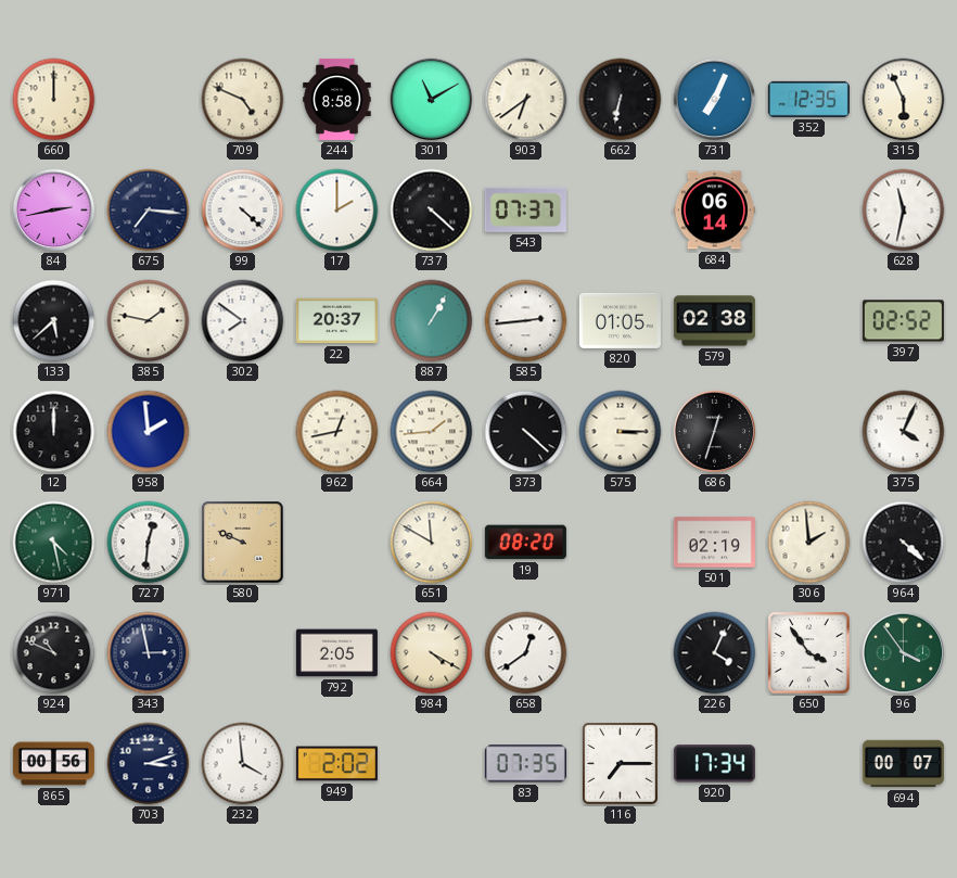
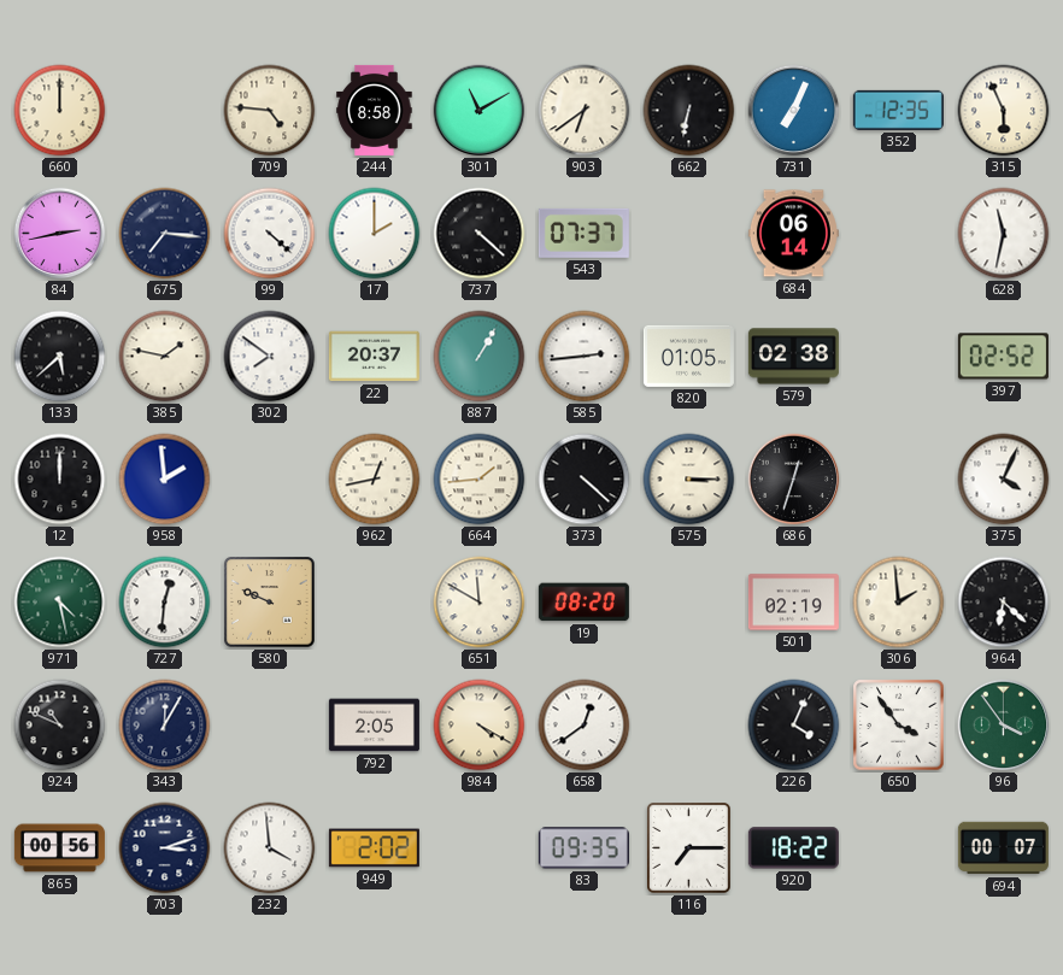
709: 4:49 -> 4:46 (270, 111)
964: 4:22 -> 6:22 (1004, 603)
343: 2:58 -> 12:05 (165, 726)
83: 07:35 -> 09:35 (583, 848)
920: 17:34 -> 18:22 (793, 848)
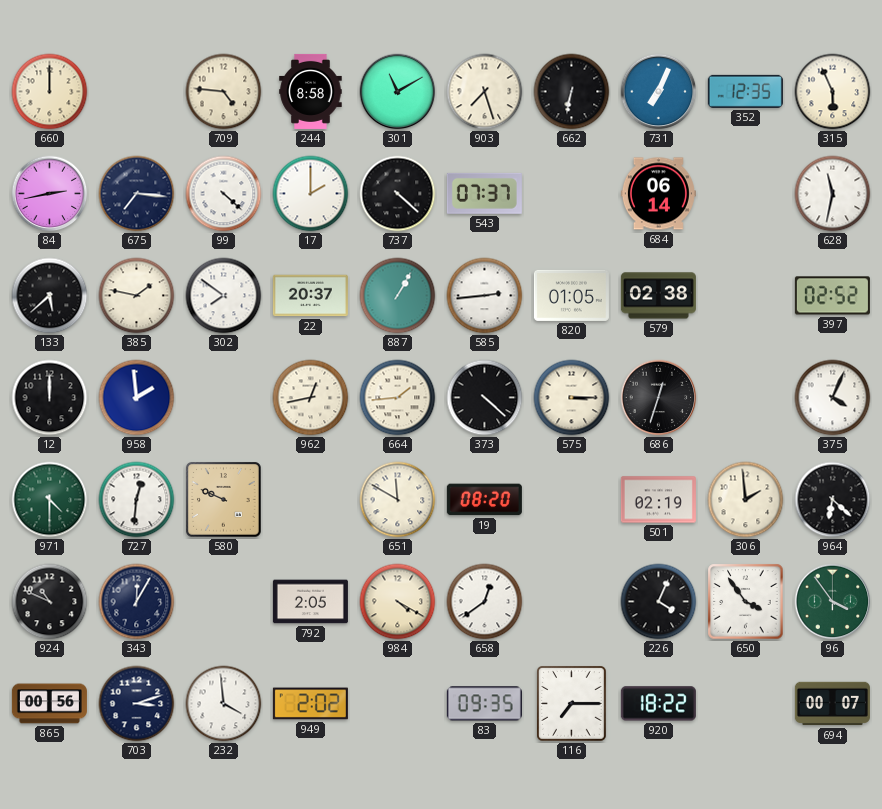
903: 6:39 -> 7:27 (485, 92)
971: 4:28 -> 4:30 (50, 500)
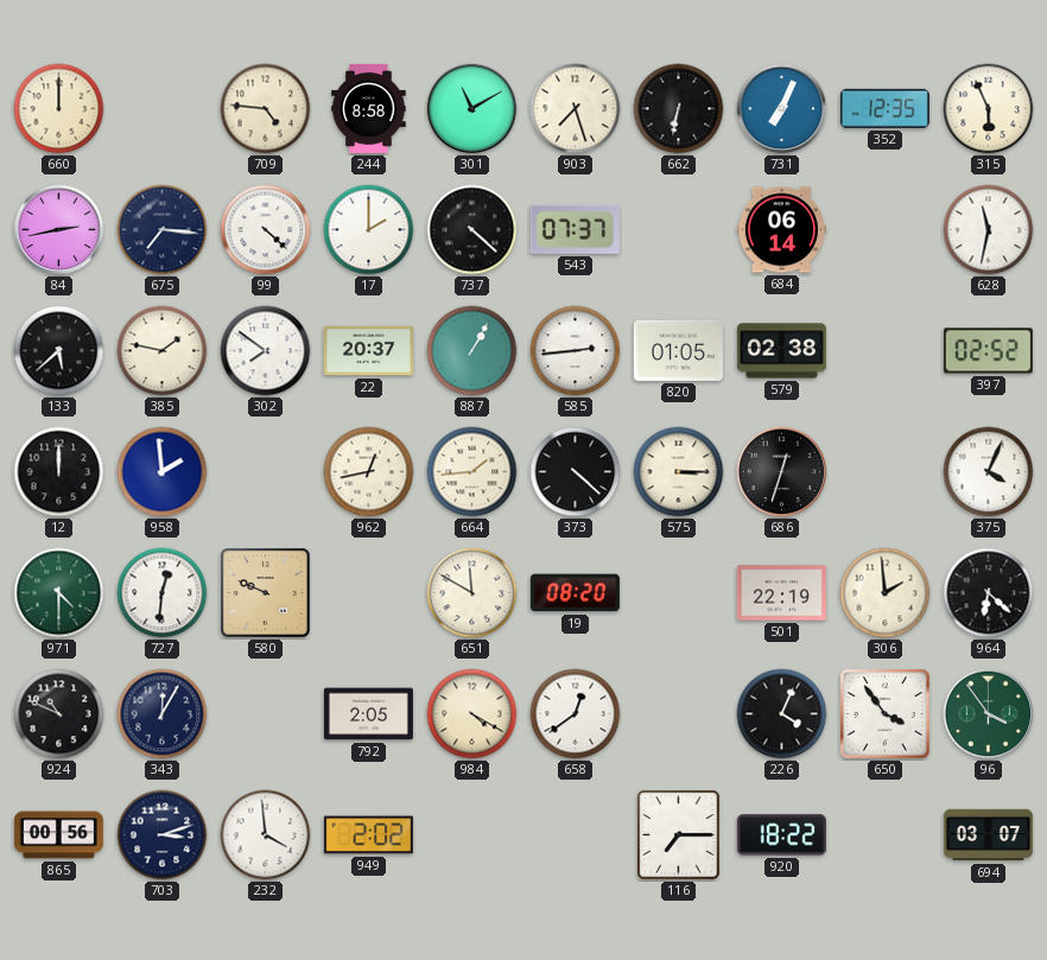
501: 02:19 -> 22:19 (781, 593)
83: 09:35 -> none (484, 704)
694: 00:07 -> 03:07 (988, 835)
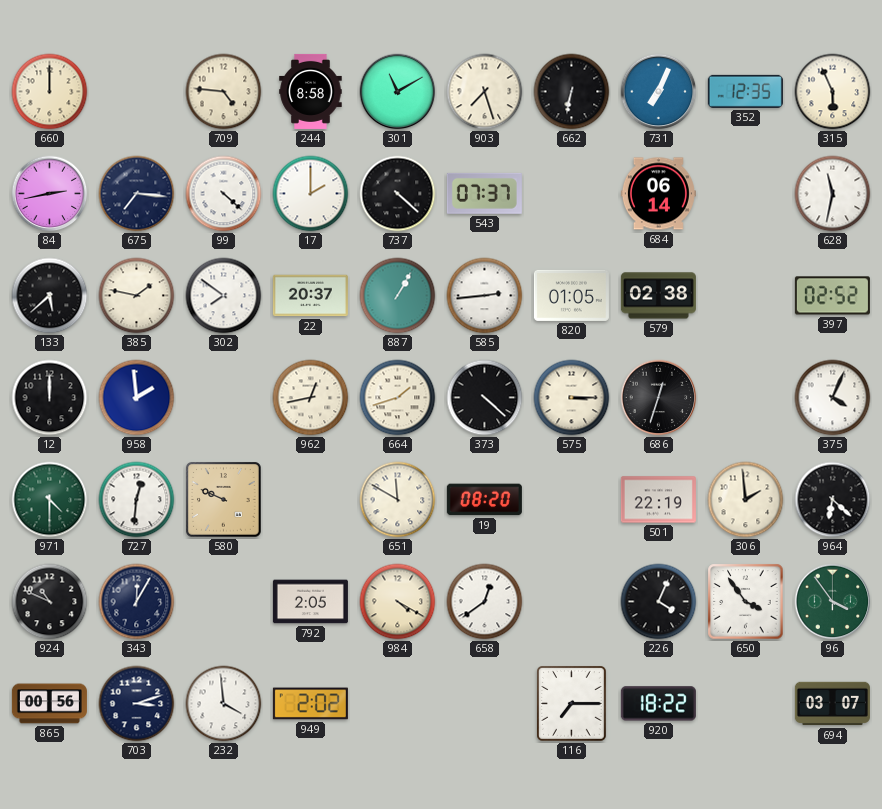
664: 1:44 -> 1:42 (398, 398)
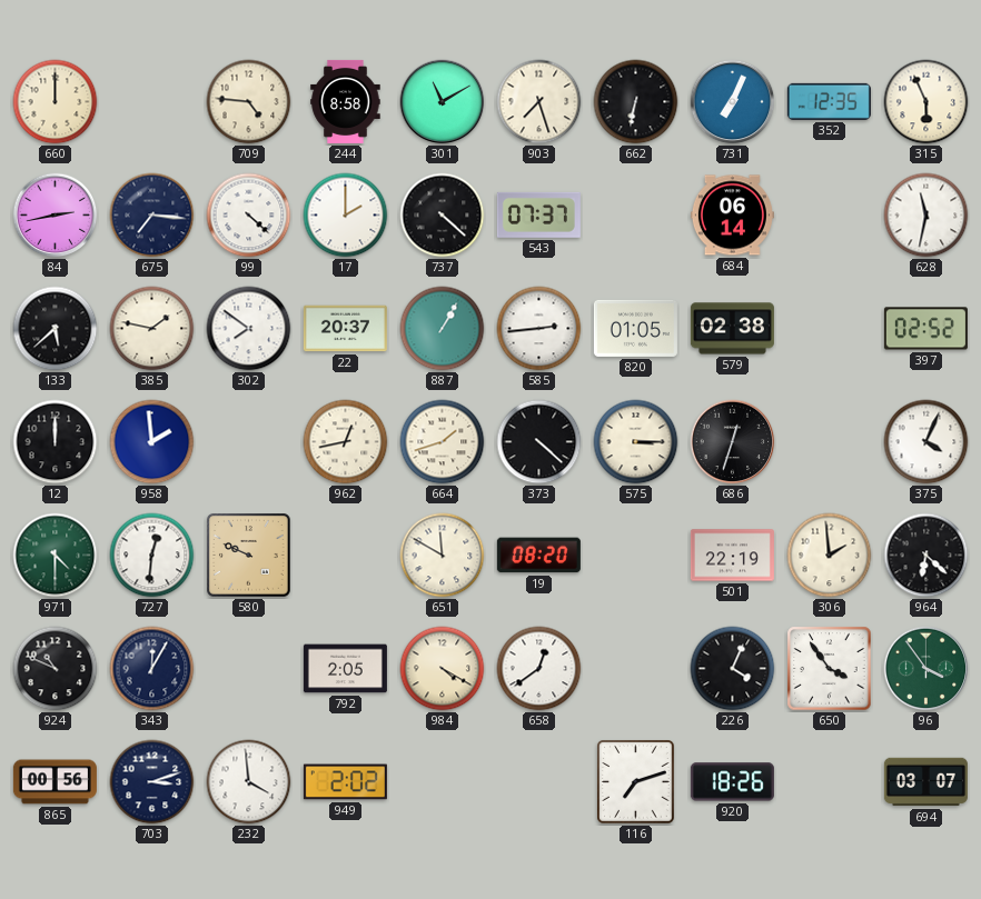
116: 7:15 -> 7:12 (636, 782)
920: 18:22 -> 18:26 (732, 782)
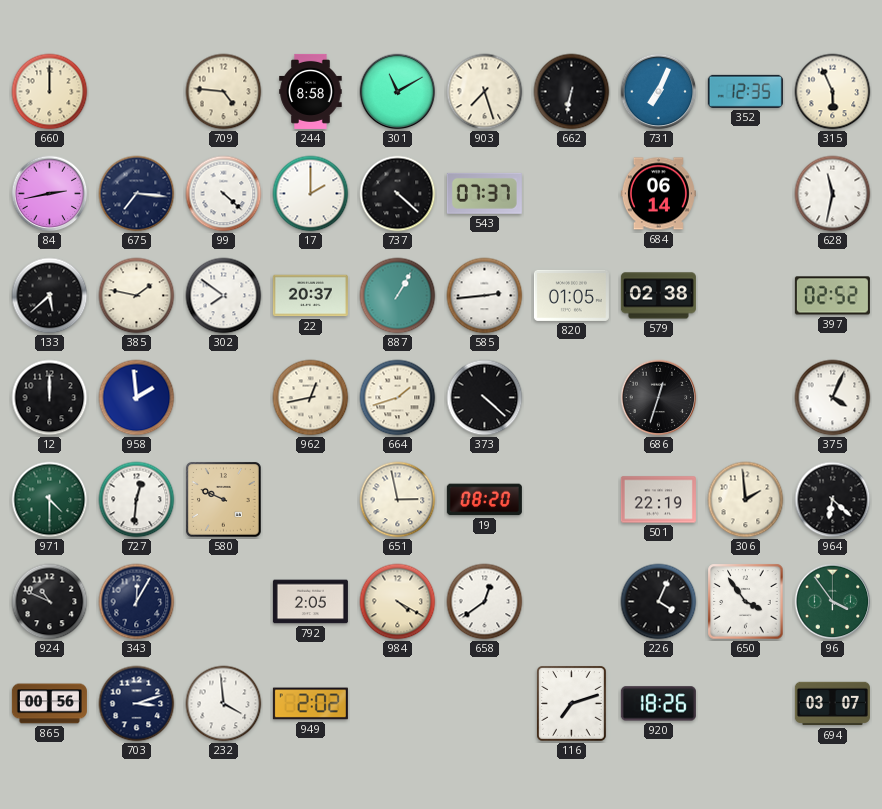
575: 3:15 -> none (636, 442)
651: 11:50 -> 2:58 (398, 500)
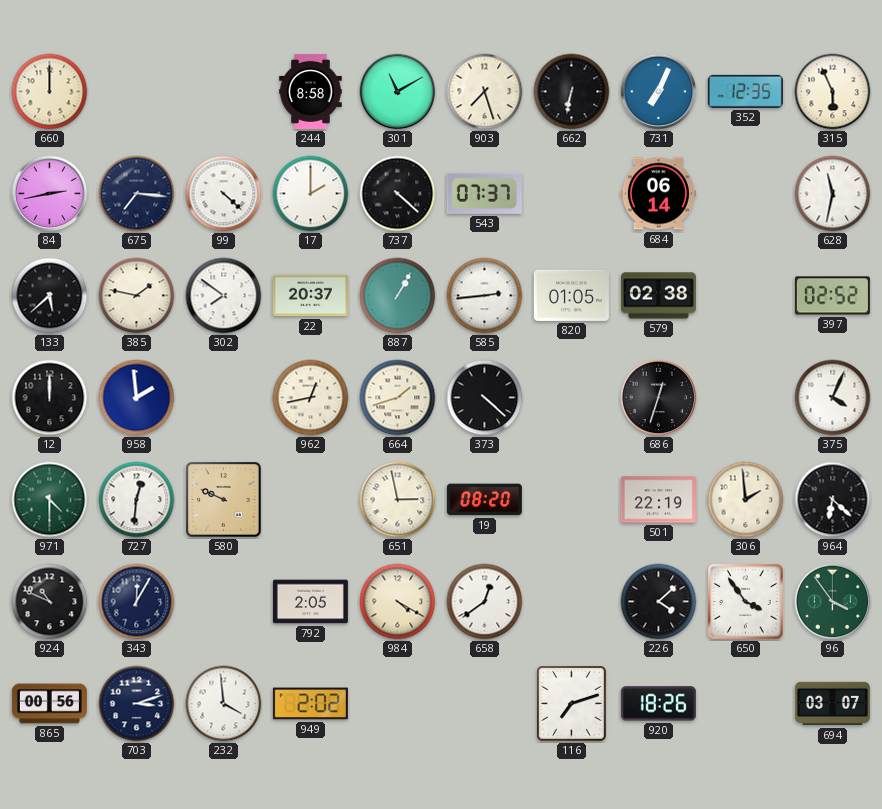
709: 4:46 -> none (224, 92)
226: 4:04 -> 4:08 (659, 602)
